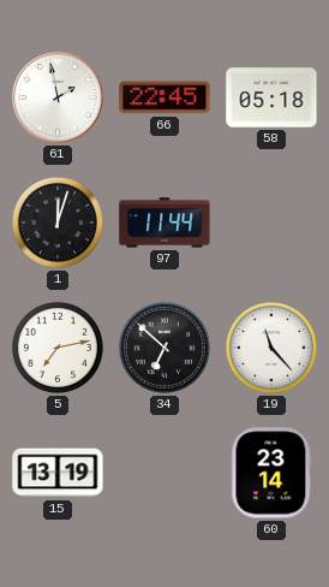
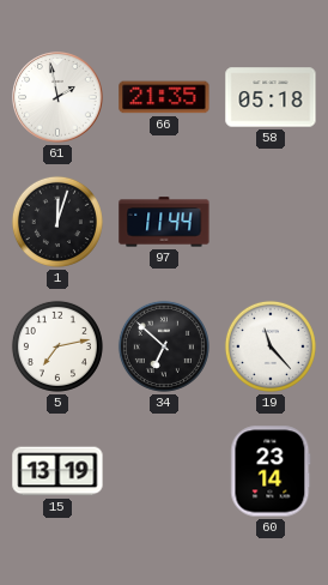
66: 22:45 -> 21:35 (164, 97)
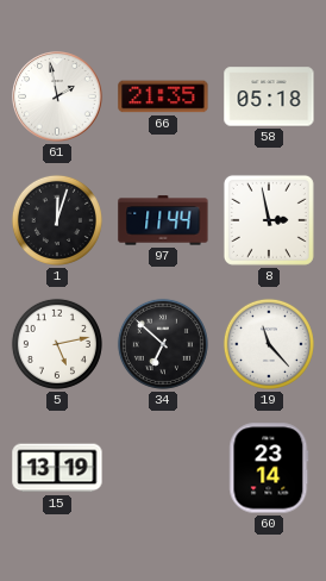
8: none -> 2:58 (269, 220)
5: 7:13 -> 5:13 (57, 344)
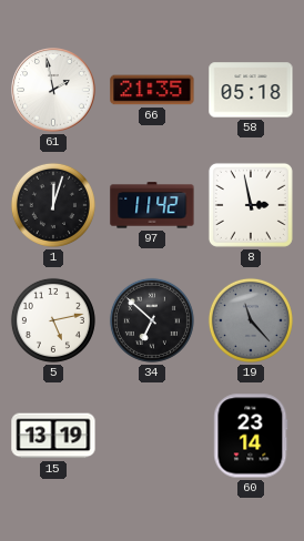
97: 11:44 -> 11:42 (152, 205)
19 dial: white -> grey (251, 320)
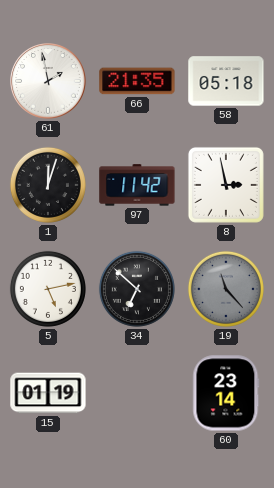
15: 13:19 -> 01:19 (48, 393)
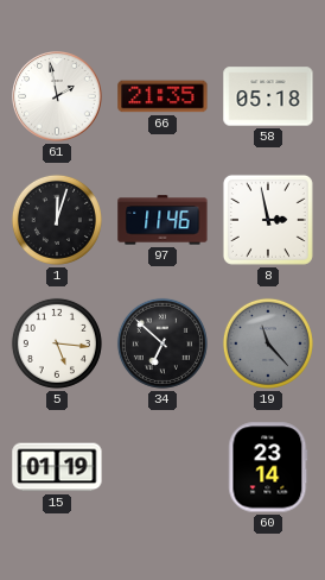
97: 11:42 -> 11:46 (162, 220)
5: 5:13 -> 5:16 (57, 343)
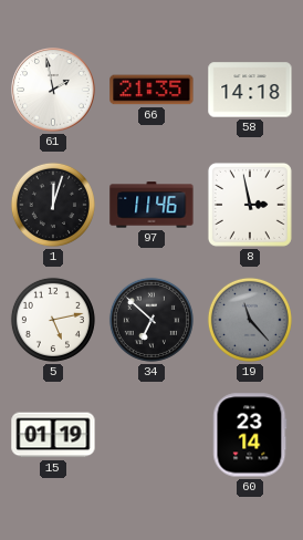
58: 05:18 -> 14:18 (250, 90)
5: 5:16 -> 5:13 (53, 320)
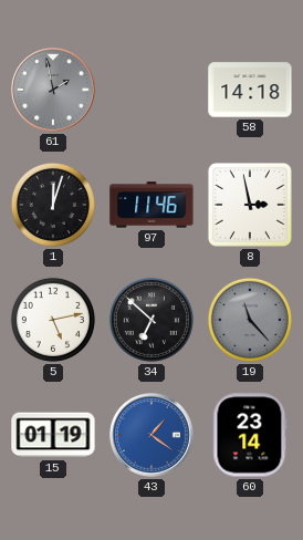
61 dial: white -> grey (53, 90)
66: 21:35 -> none (151, 90)
43: none -> 1:21 (151, 435)
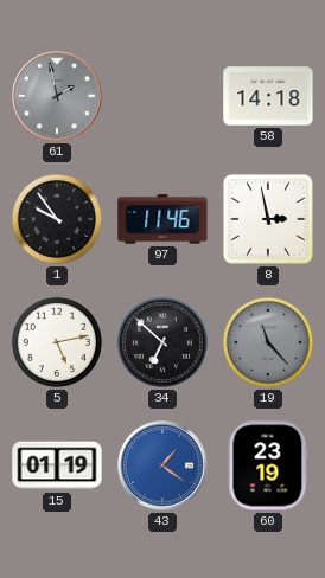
1: 12:03 -> 9:54 (57, 219)
60: 23:14 -> 23:19 (268, 465)
